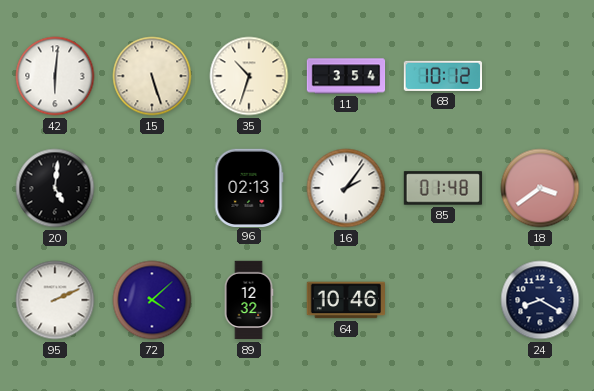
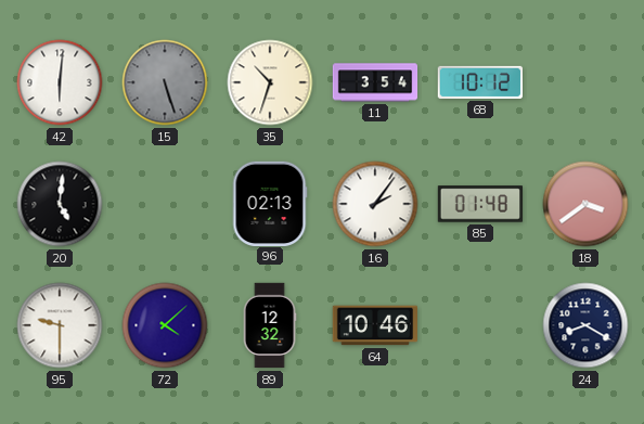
15 dial: cream -> grey (165, 82)
95: 2:11 -> 9:30 (60, 325)
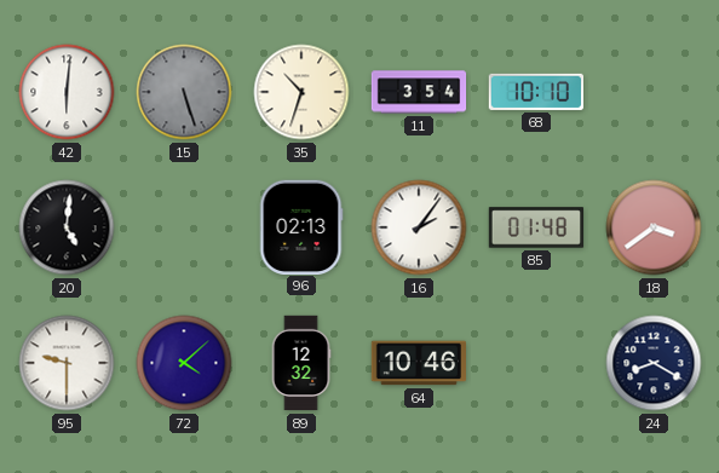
68: 10:12 -> 10:10 (535, 92)
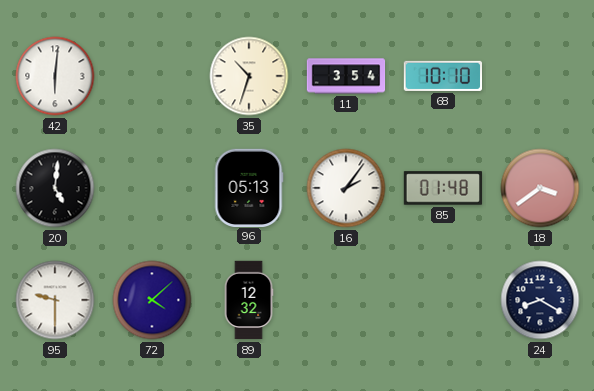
15: 5:27 -> none (184, 92)
96: 02:13 -> 05:13 (249, 187)
64: 10:46 -> none (418, 363)
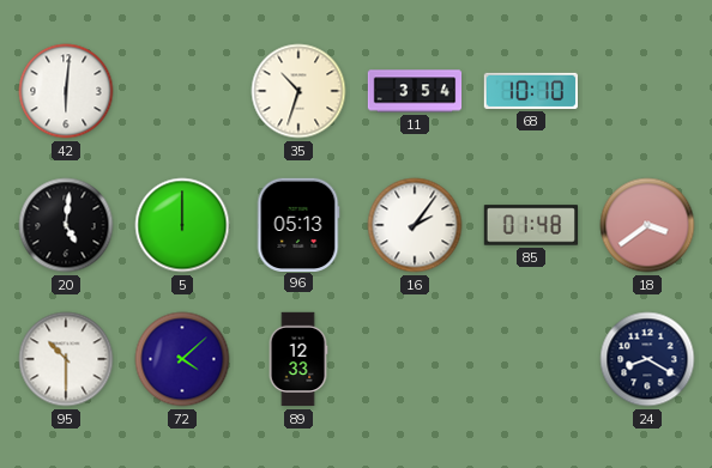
5: none -> 12:00 (182, 225)
95: 9:30 -> 10:30 (66, 359)
89: 12:32 -> 12:33 (298, 359)
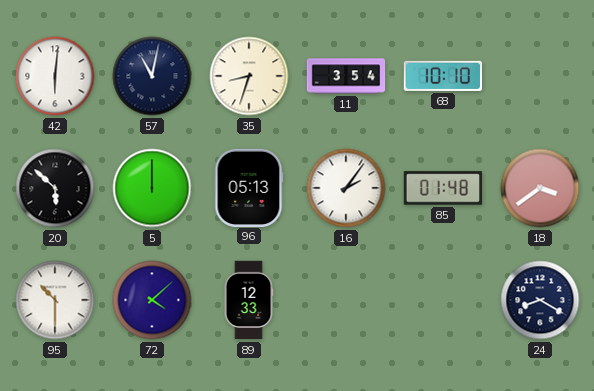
57: none -> 11:02 (152, 76)
35: 10:33 -> 8:33 (249, 76)
20: 5:01 -> 5:52 (55, 188)
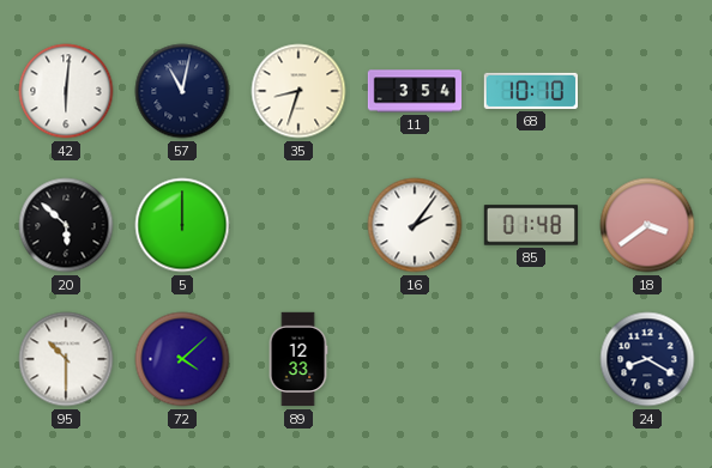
96: 05:13 -> none (249, 187)
